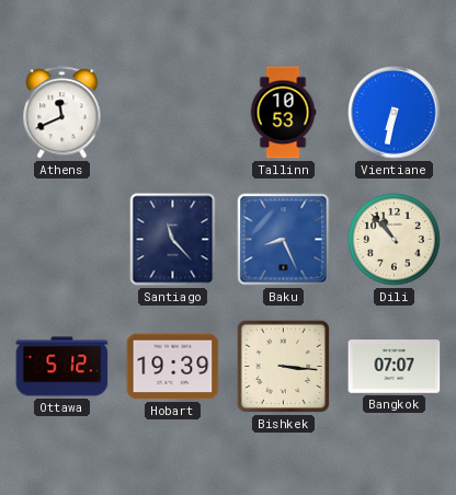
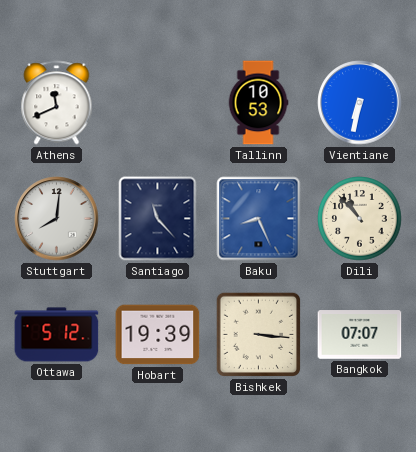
Stuttgart: none -> 8:01 (57, 219)
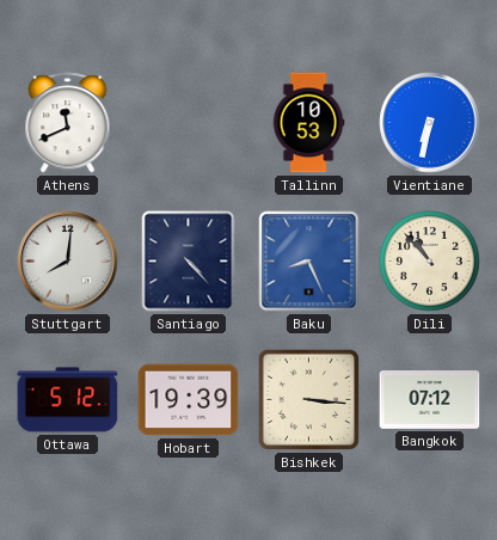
Santiago: 11:23 -> 4:23 (189, 262)
Bangkok: 07:07 -> 07:12 (430, 400)
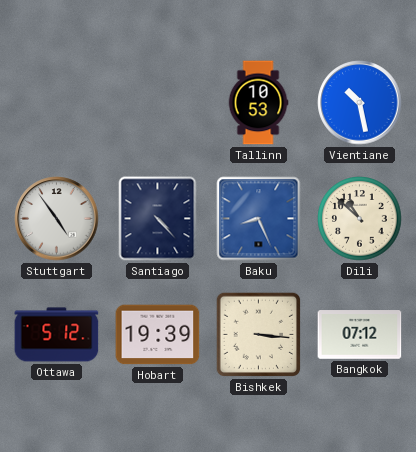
Athens: 11:41 -> none (68, 123)
Vientiane: 6:32 -> 10:28 (360, 103)
Stuttgart: 8:01 -> 4:54 (57, 219)
Dili: 10:53 -> 10:52 (360, 219)
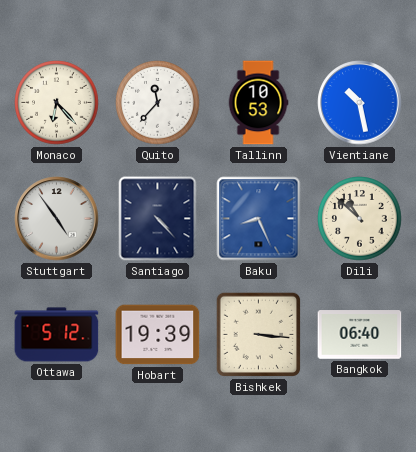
Monaco: none -> 6:23 (57, 103)
Quito: none -> 11:37 (158, 103)
Bangkok: 07:12 -> 06:40 (360, 335)
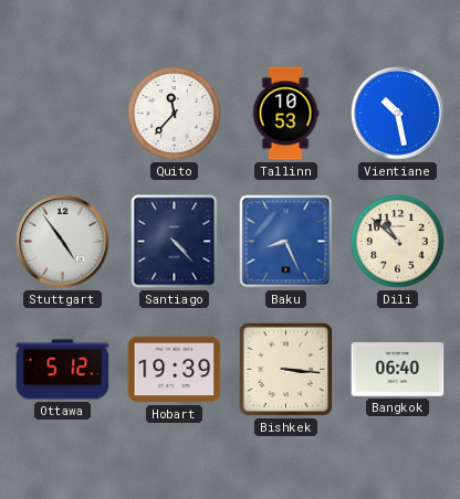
Monaco: 6:23 -> none (57, 103)
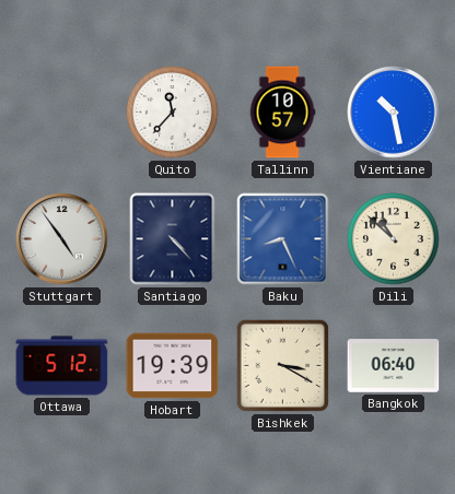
Tallinn: 10:53 -> 10:57 (282, 113)
Bishkek: 3:16 -> 3:20 (283, 366)
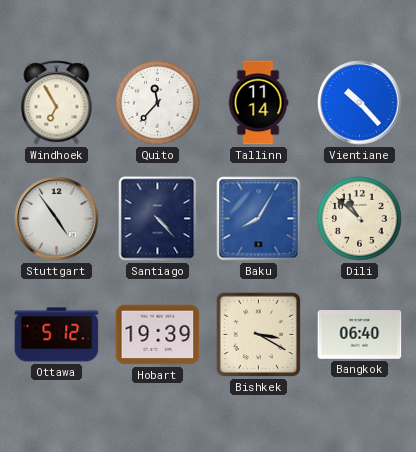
Windhoek: none -> 6:55 (57, 103)
Tallinn: 10:57 -> 11:14 (258, 103)
Vientiane: 10:28 -> 10:23 (360, 103)
Baku: 8:26 -> 8:05 (259, 219)
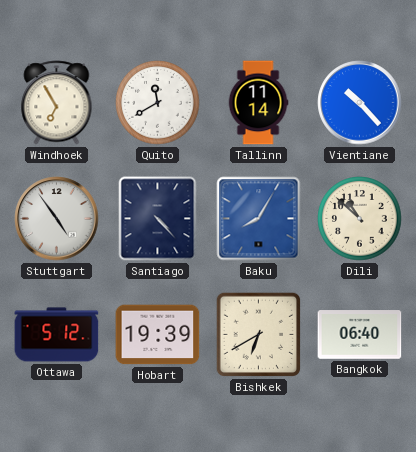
Quito: 11:37 -> 11:40 (158, 103)
Bishkek: 3:20 -> 6:40 (259, 335)
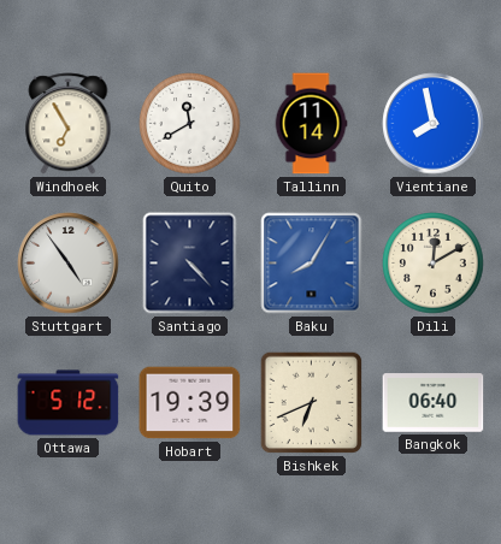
Vientiane: 10:23 -> 7:58 (434, 124)
Dili: 10:52 -> 12:10 (434, 264)
Bishkek: 6:40 -> 6:41 (312, 403)
